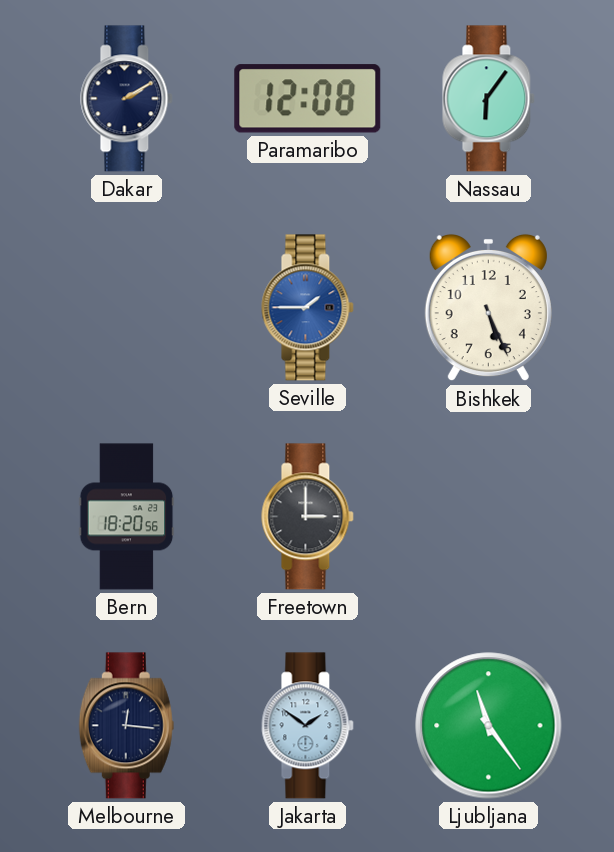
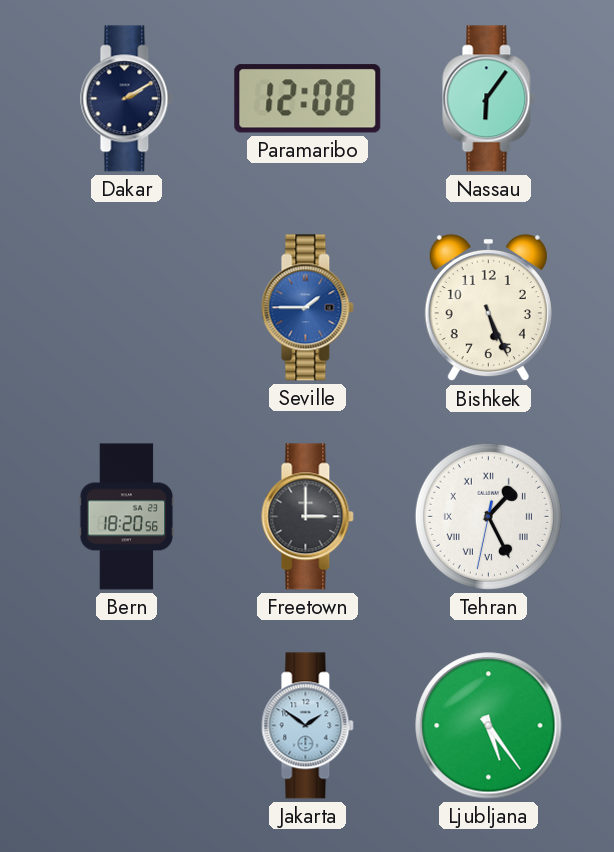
Tehran: none -> 1:25 (488, 516)
Melbourne: 12:16 -> none (126, 726)
Ljubljana: 11:24 -> 5:24 (489, 726)
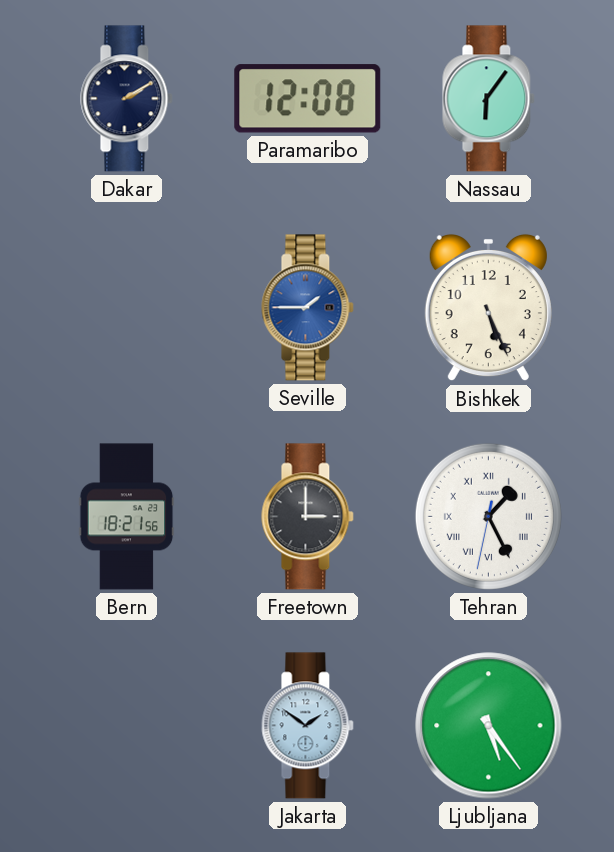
Bern: 18:20 -> 18:21 (127, 517)
